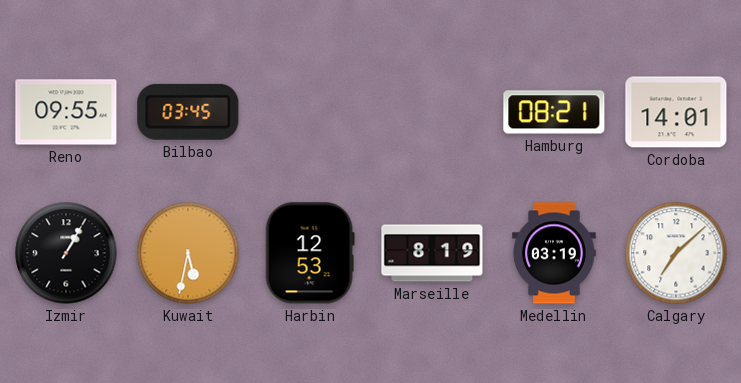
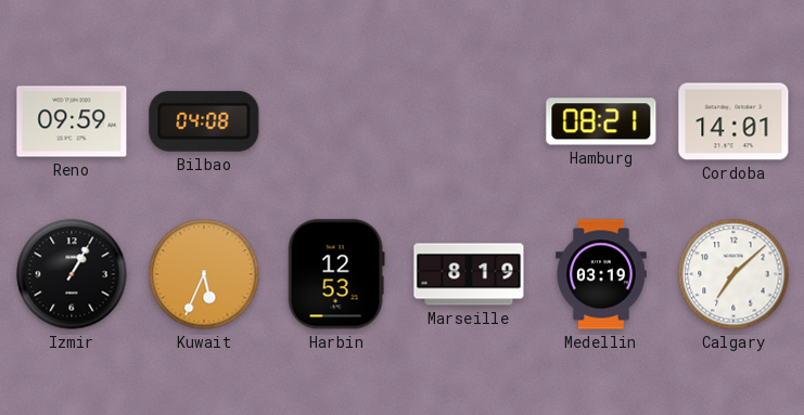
Reno: 09:55 -> 09:59 (72, 121)
Bilbao: 03:45 -> 04:08 (204, 121)
Kuwait: 5:32 -> 5:34 (204, 274)
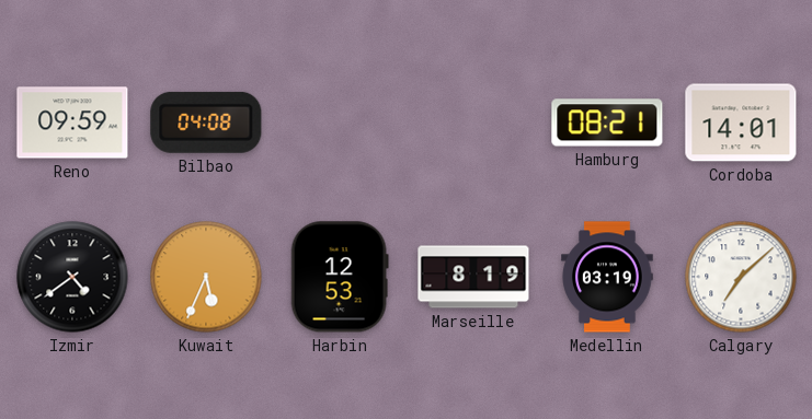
Izmir: 1:05 -> 4:39 (72, 277)
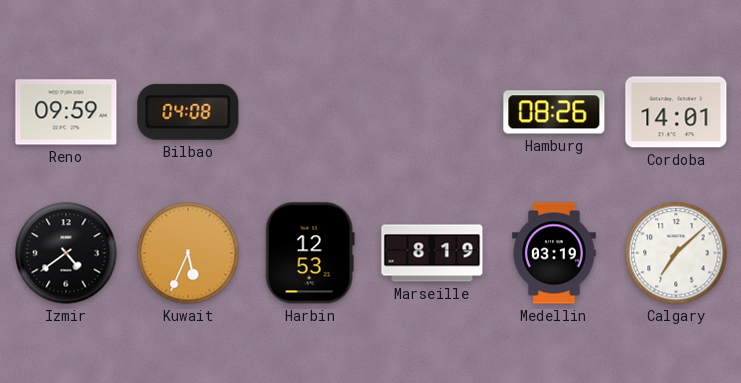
Hamburg: 08:21 -> 08:26 (554, 112)
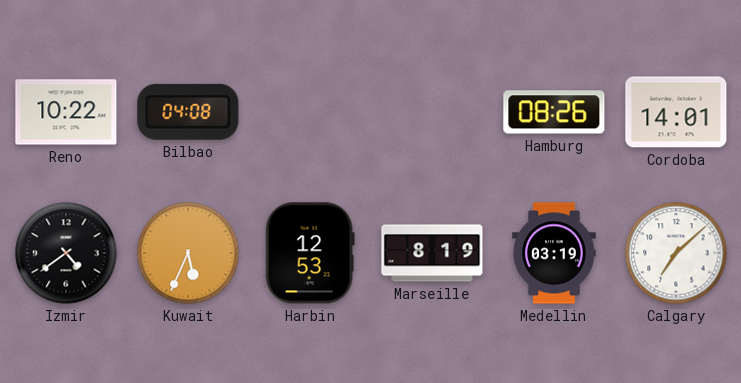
Reno: 09:59 -> 10:22 (66, 112)
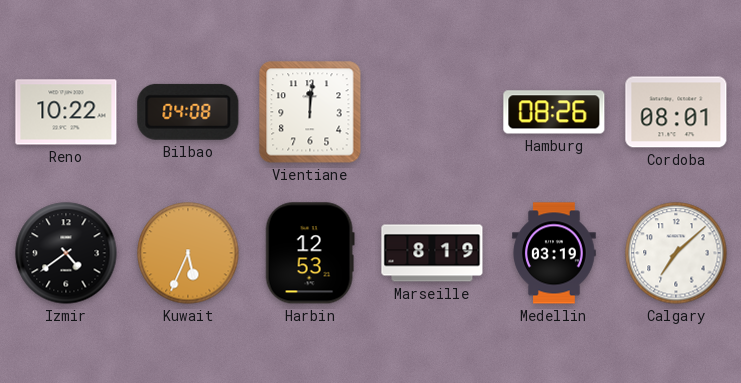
Vientiane: none -> 12:01 (310, 112)
Cordoba: 14:01 -> 08:01 (676, 112)
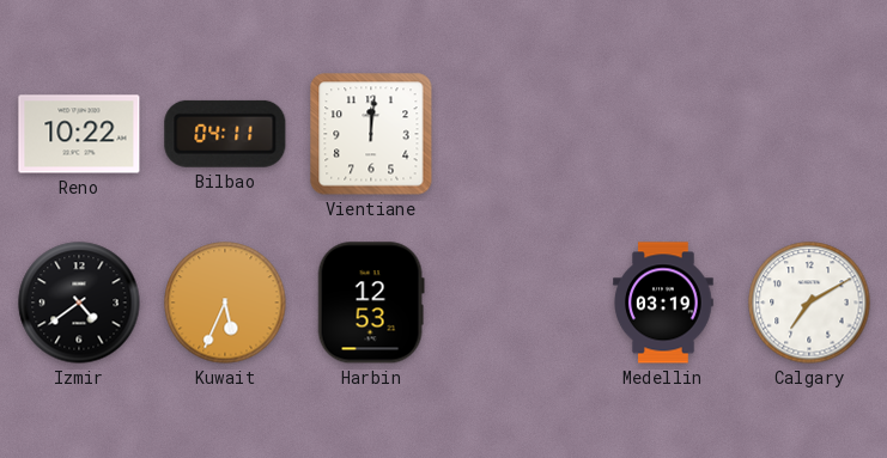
Bilbao: 04:08 -> 04:11 (225, 134)
Hamburg: 08:26 -> none (554, 112)
Cordoba: 08:01 -> none (676, 112)
Marseille: 8:19 -> none (432, 253)
Calgary: 7:08 -> 7:10 (809, 303)
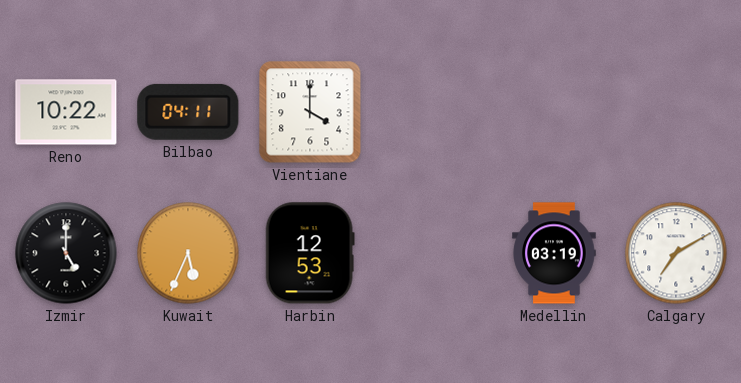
Vientiane: 12:01 -> 4:00 (310, 112)
Izmir: 4:39 -> 5:00 (66, 253)
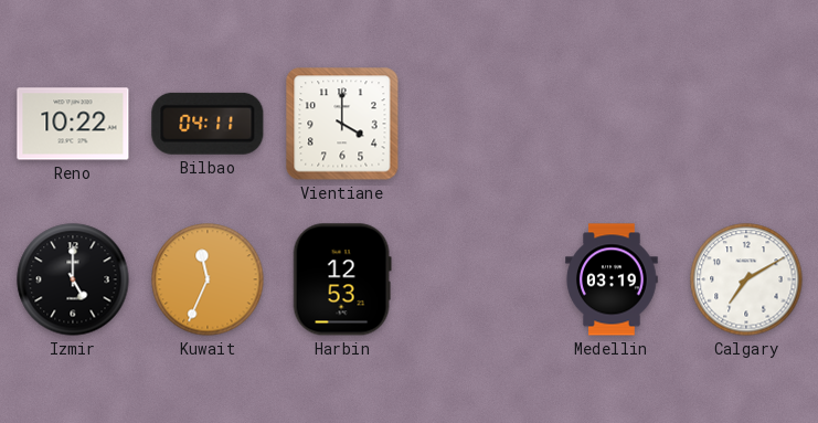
Kuwait: 5:34 -> 11:34 (208, 279)
